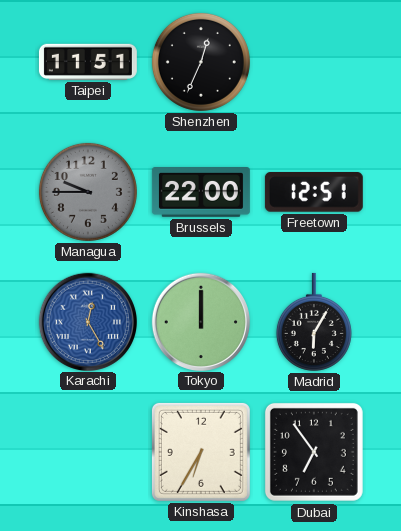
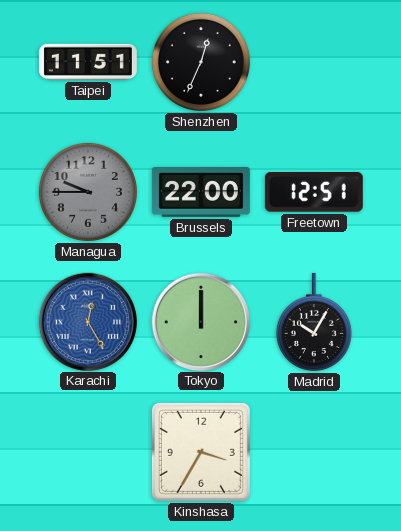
Madrid: 6:05 -> 10:05 (314, 322)
Kinshasa: 6:35 -> 3:35 (201, 452)
Dubai: 6:54 -> none (314, 452)
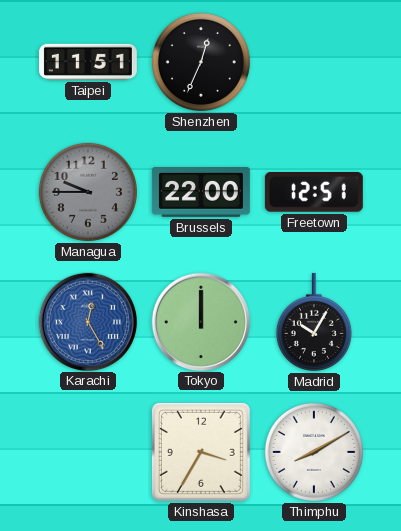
Thimphu: none -> 8:10 (314, 452)
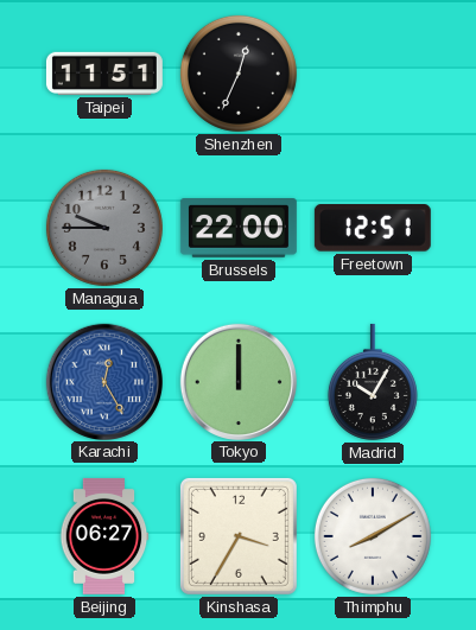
Beijing: none -> 06:27 (104, 536)
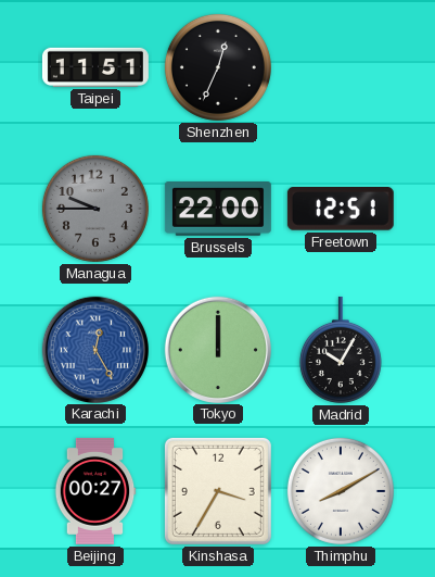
Beijing: 06:27 -> 00:27 (95, 491)
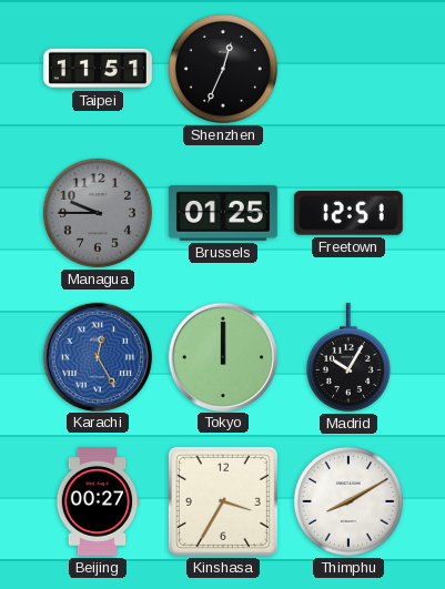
Brussels: 22:00 -> 01:25 (223, 214)
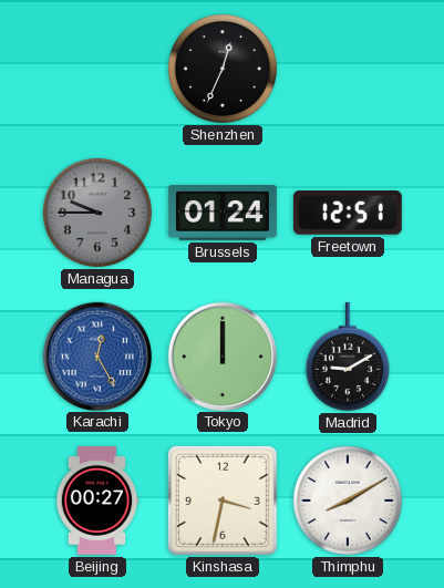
Taipei: 11:51 -> none (98, 69)
Brussels: 01:25 -> 01:24 (223, 214)
Madrid: 10:05 -> 9:10 (348, 357)
Kinshasa: 3:35 -> 3:32 (223, 501)
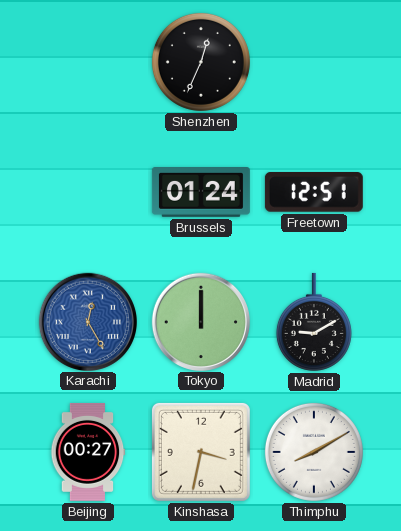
Managua: 9:45 -> none (97, 213)
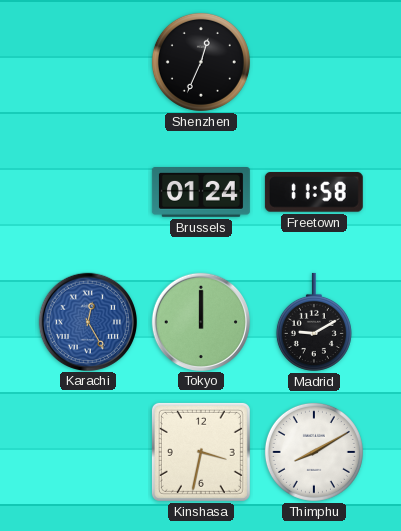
Freetown: 12:51 -> 11:58 (314, 192)
Beijing: 00:27 -> none (88, 452)
